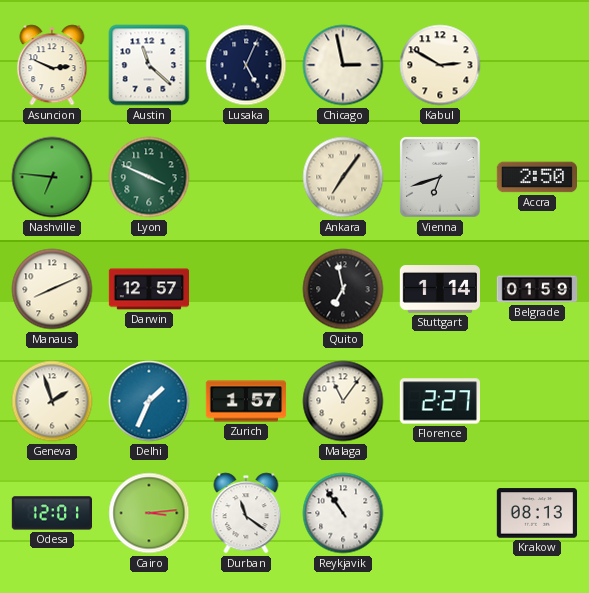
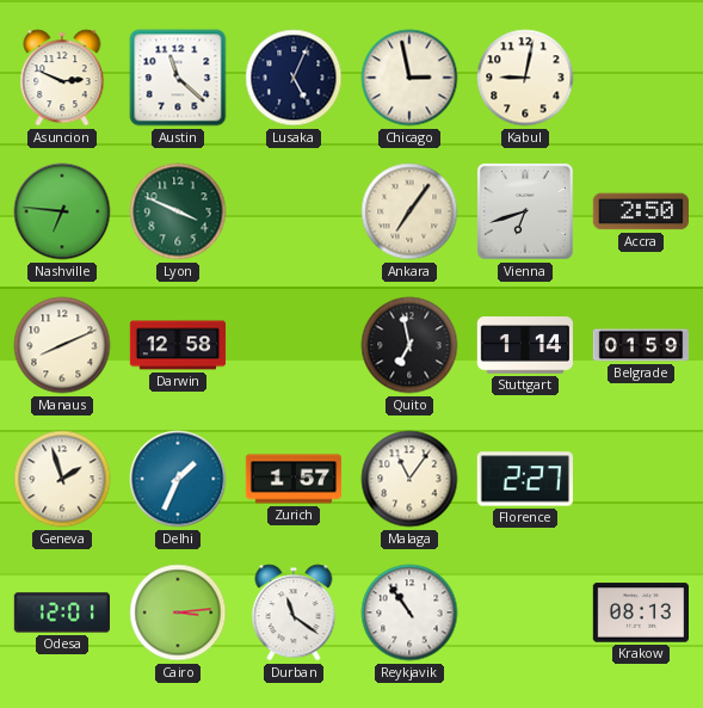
Kabul: 2:50 -> 9:02 (525, 78)
Darwin: 12:57 -> 12:58 (178, 345)
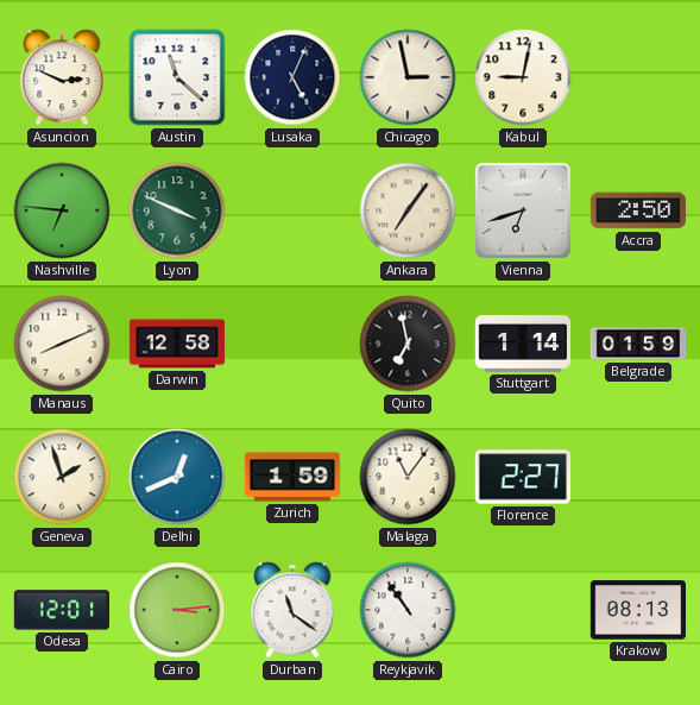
Delhi: 1:34 -> 12:41 (177, 477)
Zurich: 1:57 -> 1:59 (292, 477)
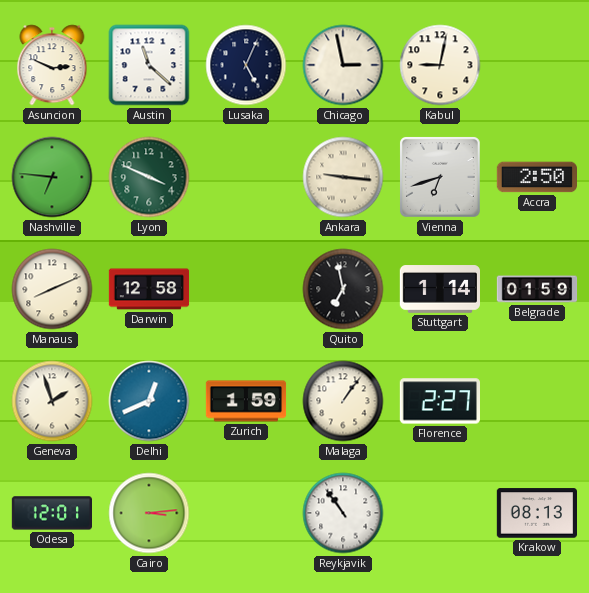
Ankara: 7:06 -> 9:16 (343, 177)
Malaga: 11:06 -> 1:06 (343, 401)
Durban: 11:21 -> none (292, 610)
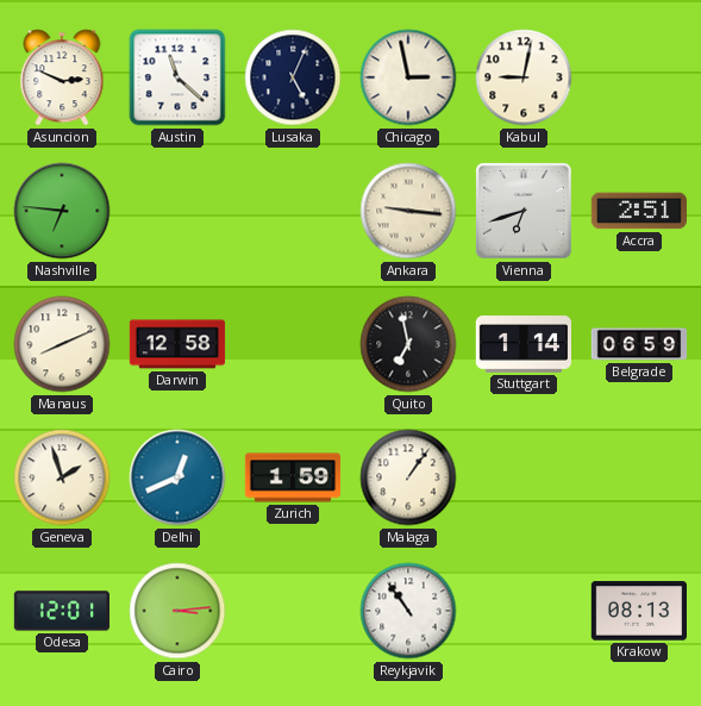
Lyon: 3:49 -> none (149, 177)
Accra: 2:50 -> 2:51 (638, 211)
Belgrade: 01:59 -> 06:59 (639, 344)
Florence: 2:27 -> none (439, 401)
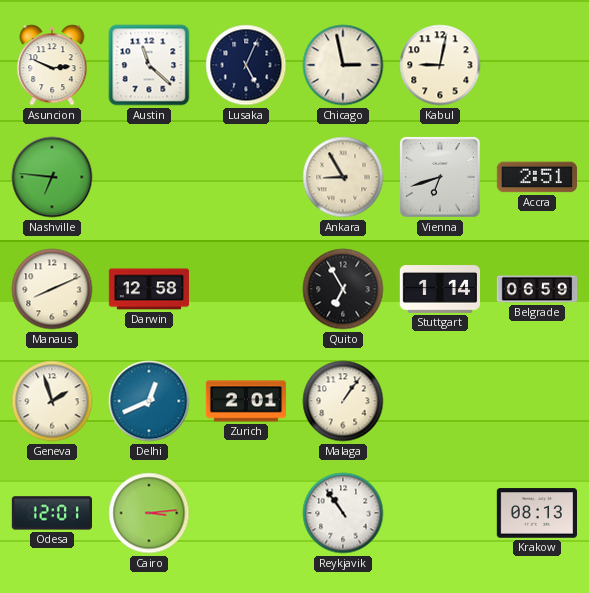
Ankara: 9:16 -> 8:55 (343, 177)
Quito: 6:58 -> 6:55 (343, 289)
Zurich: 1:59 -> 2:01 (246, 401)
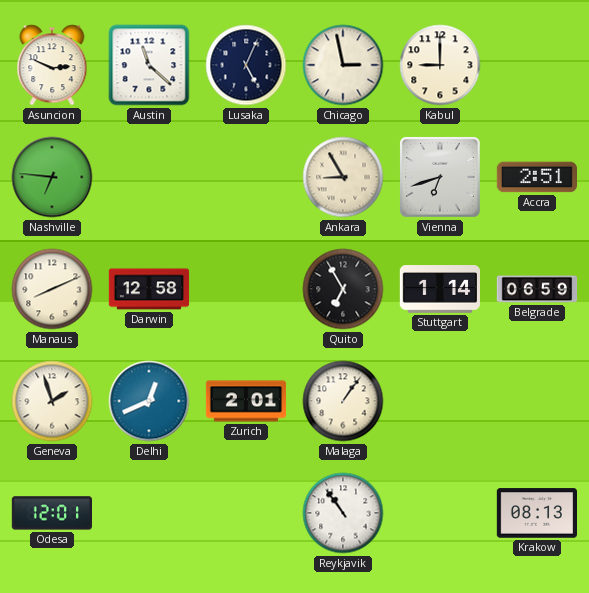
Kabul: 9:02 -> 9:00 (440, 65)
Cairo: 3:14 -> none (149, 513)
